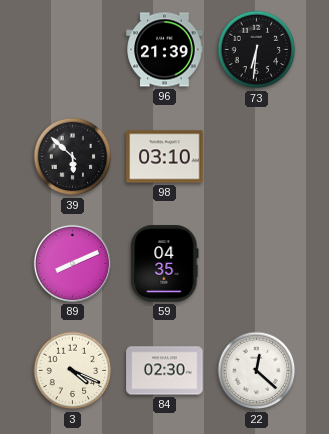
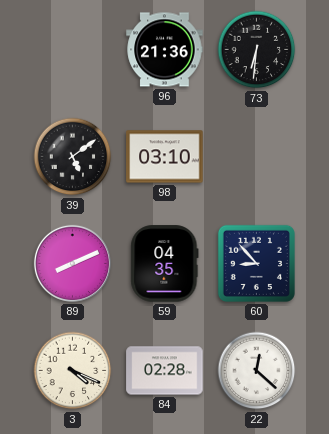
96: 21:39 -> 21:36 (165, 50)
39: 5:52 -> 5:09 (73, 157)
60: none -> 8:53 (256, 263)
84: 02:30 -> 02:28 (165, 371)
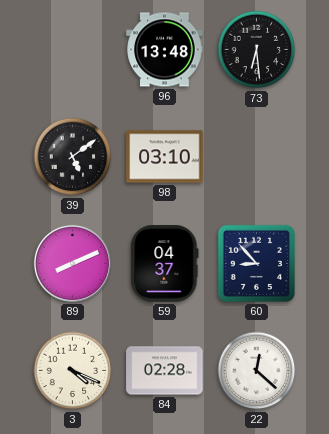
96: 21:36 -> 13:48 (165, 50)
73: 6:31 -> 6:29 (257, 50)
59: 04:35 -> 04:37 (165, 264)
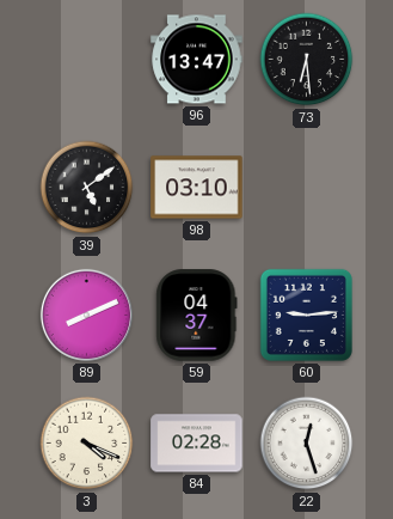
96: 13:48 -> 13:47 (197, 60)
60: 8:53 -> 9:14 (306, 315)
22: 12:22 -> 12:27 (307, 444)
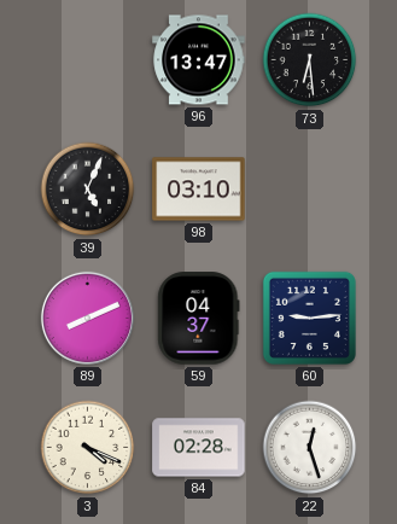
39: 5:09 -> 5:04 (88, 190)
